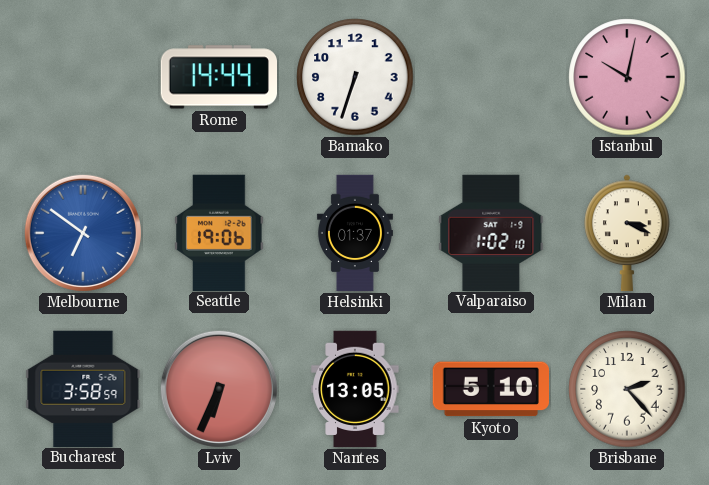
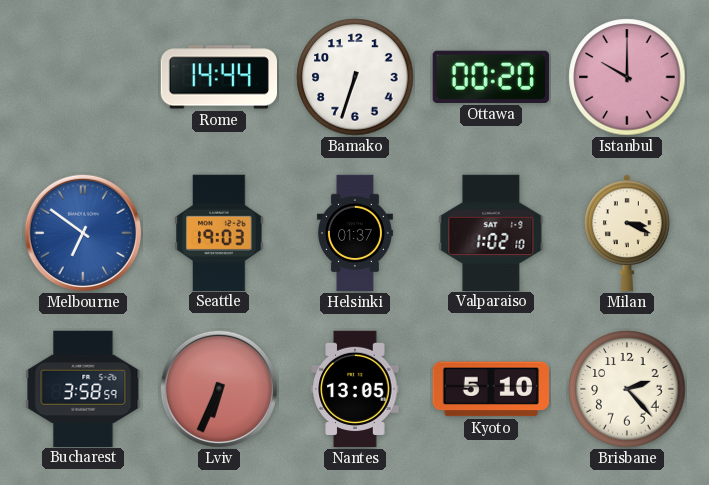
Ottawa: none -> 00:20 (491, 77)
Istanbul: 10:02 -> 10:00 (627, 77)
Seattle: 19:06 -> 19:03 (219, 232)
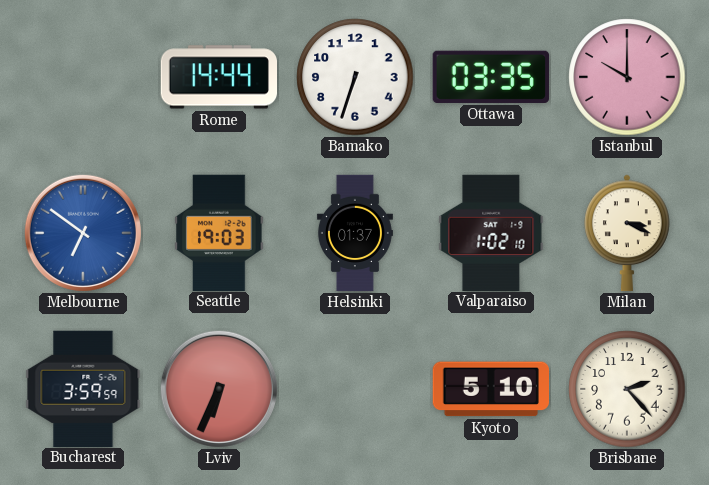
Ottawa: 00:20 -> 03:35 (491, 77)
Bucharest: 3:58 -> 3:59 (83, 388)
Nantes: 13:05 -> none (355, 389)
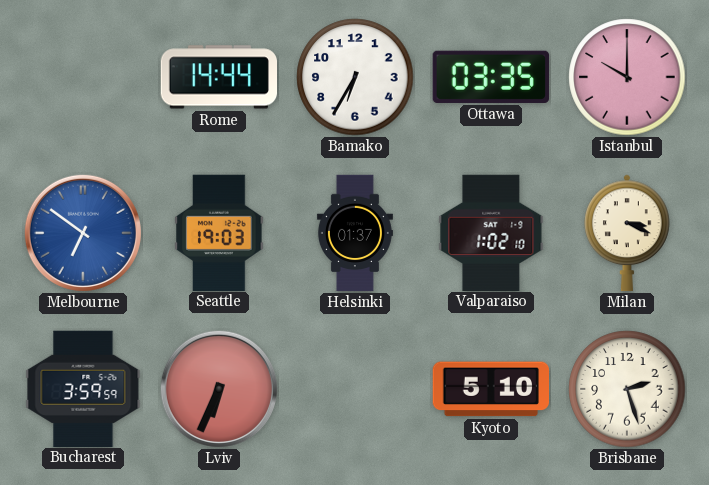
Bamako: 6:33 -> 6:35 (355, 77)
Brisbane: 2:23 -> 2:27 (627, 389)
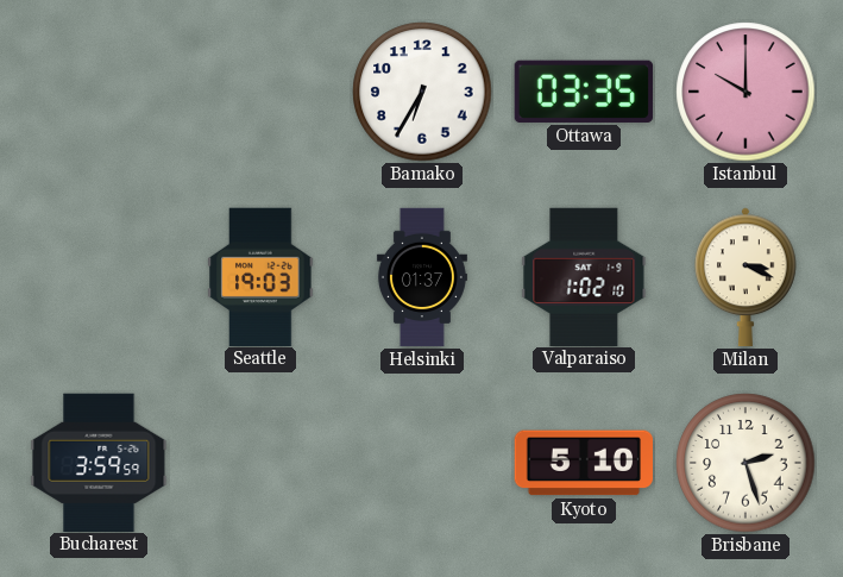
Rome: 14:44 -> none (218, 77)
Melbourne: 6:51 -> none (83, 233)
Lviv: 6:34 -> none (219, 389)
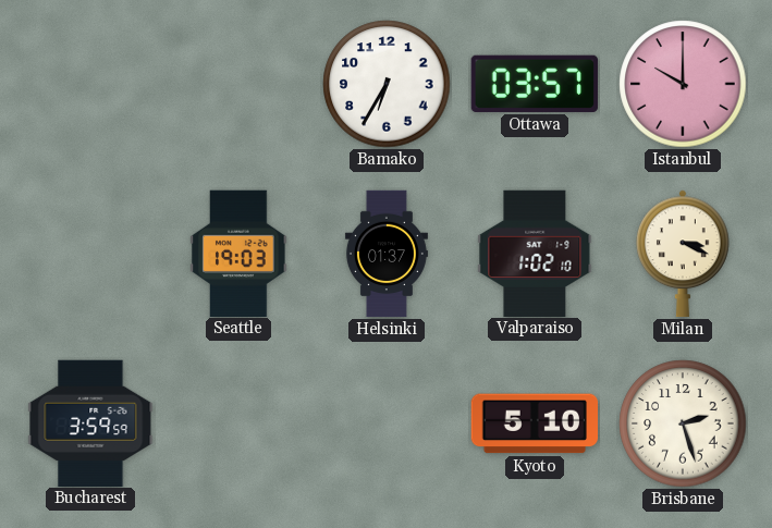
Ottawa: 03:35 -> 03:57 (535, 84)
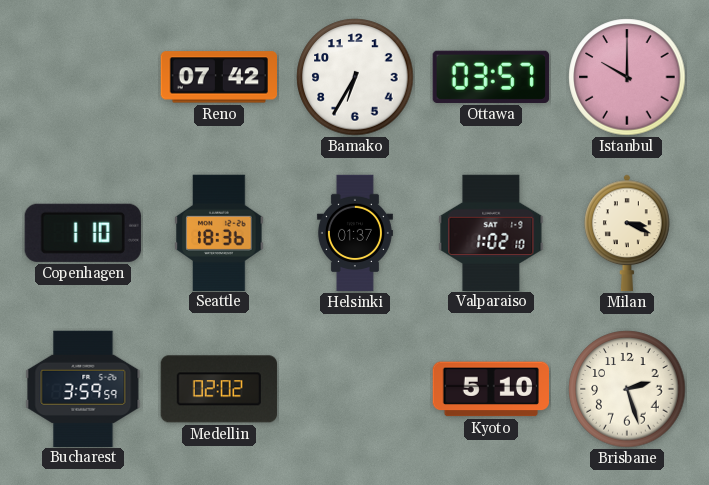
Reno: none -> 07:42 (218, 77)
Copenhagen: none -> 1:10 (83, 233)
Seattle: 19:03 -> 18:36 (219, 232)
Medellin: none -> 02:02 (219, 389)
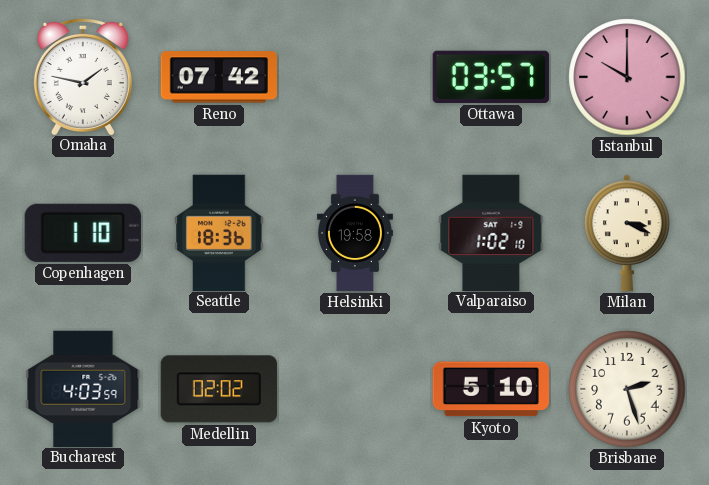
Omaha: none -> 1:47 (83, 76)
Bamako: 6:35 -> none (355, 77)
Helsinki: 01:37 -> 19:58 (355, 233)
Bucharest: 3:59 -> 4:03 (83, 388)
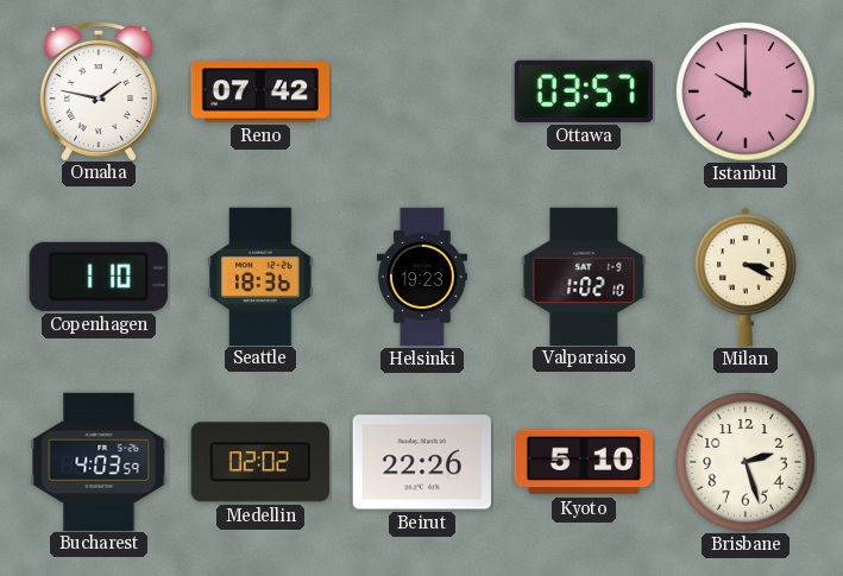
Helsinki: 19:58 -> 19:23 (422, 277)
Beirut: none -> 22:26 (421, 462)
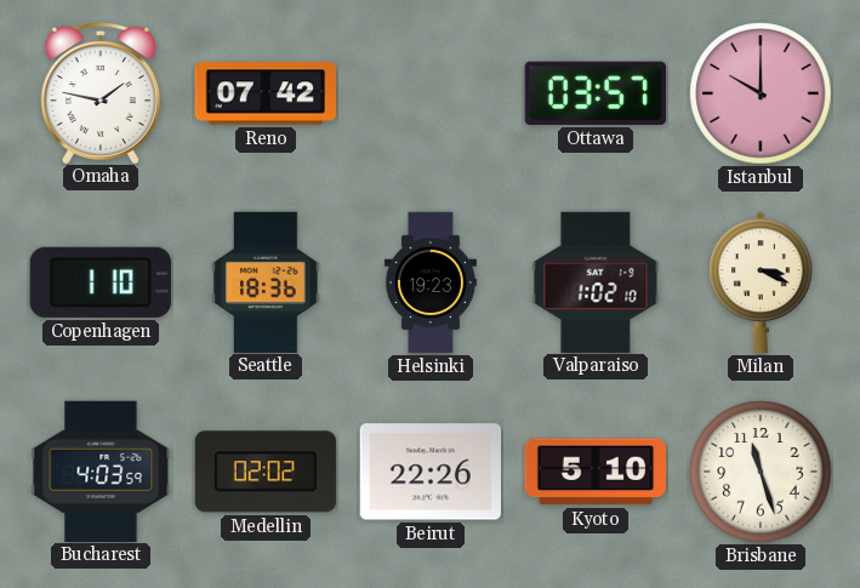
Brisbane: 2:27 -> 11:27 (761, 472)
